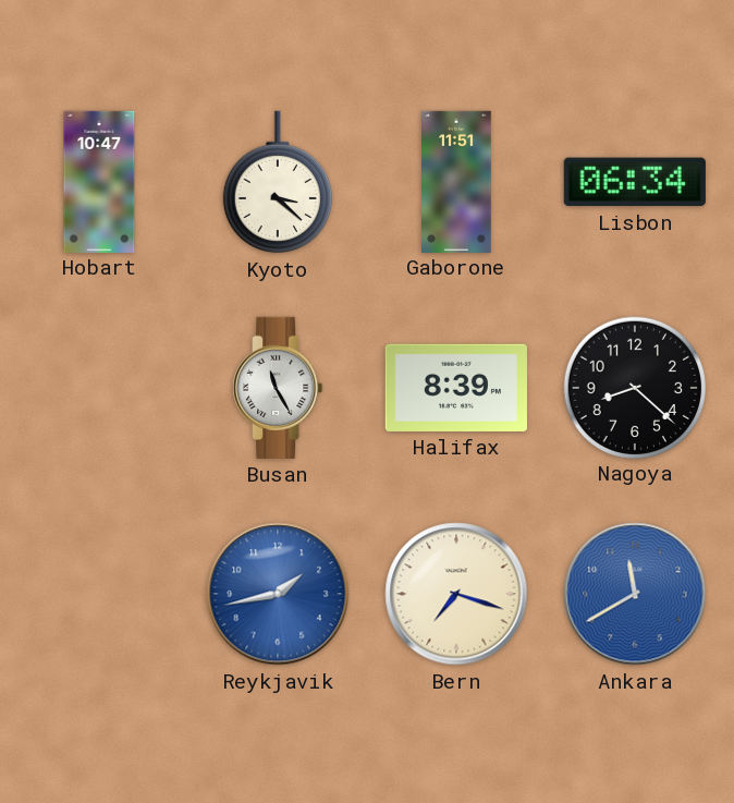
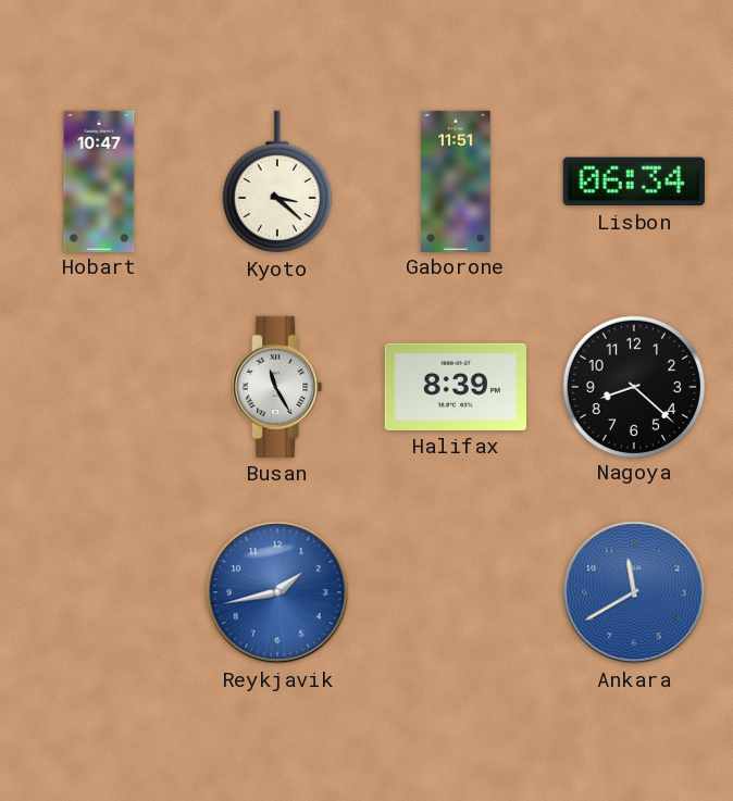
Bern: 7:18 -> none (456, 594)
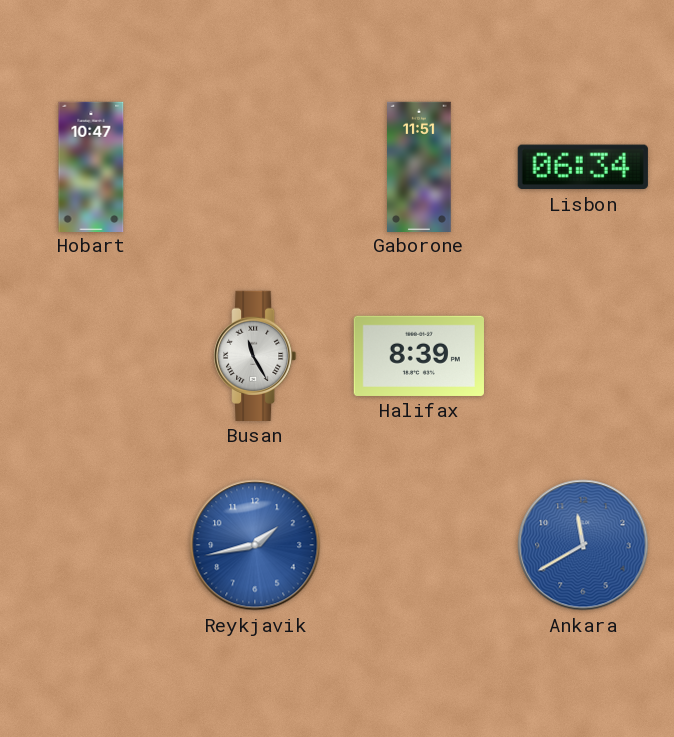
Kyoto: 3:22 -> none (277, 182)
Nagoya: 8:22 -> none (633, 386)
